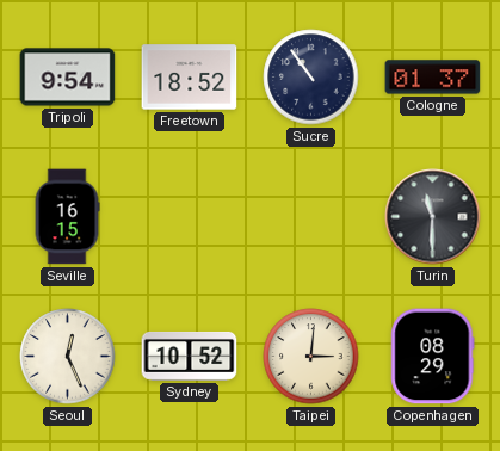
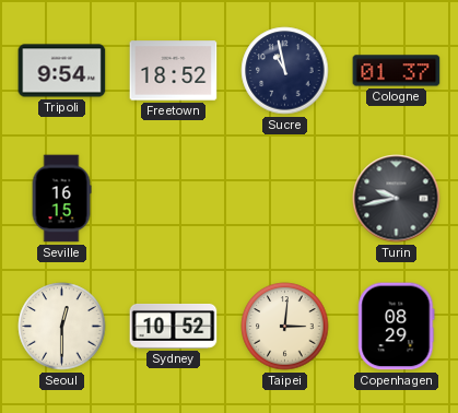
Sucre: 10:54 -> 10:58 (285, 71)
Turin: 11:30 -> 9:43 (397, 199)
Seoul: 12:26 -> 12:30 (62, 327)
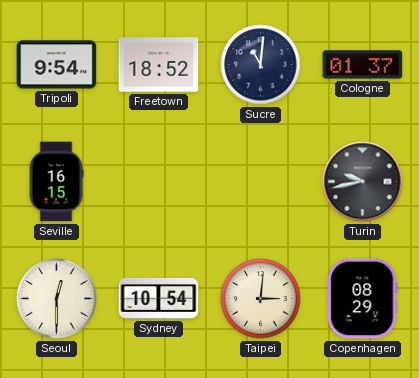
Sucre: 10:58 -> 11:01 (261, 65)
Sydney: 10:52 -> 10:54 (159, 298)
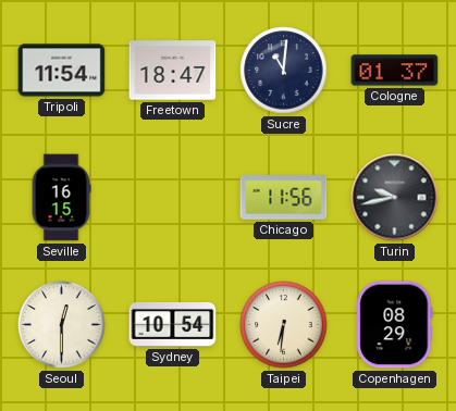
Tripoli: 9:54 -> 11:54 (62, 71)
Freetown: 18:52 -> 18:47 (173, 71)
Chicago: none -> 11:56 (284, 198)
Taipei: 3:01 -> 6:31 (284, 325)
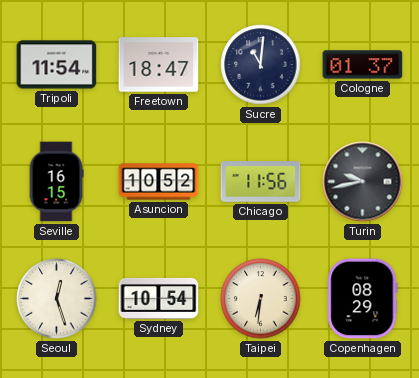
Asuncion: none -> 10:52 (159, 182)
Seoul: 12:30 -> 12:27 (57, 299)
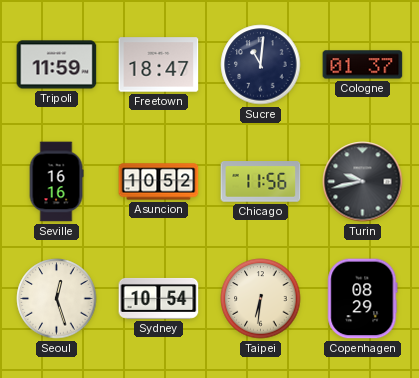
Tripoli: 11:54 -> 11:59 (57, 65)
Seville: 16:15 -> 16:16 (56, 182)
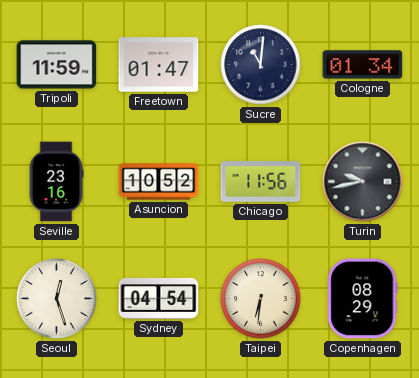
Freetown: 18:47 -> 01:47 (159, 65)
Cologne: 01:37 -> 01:34 (363, 65)
Seville: 16:16 -> 23:16 (56, 182)
Sydney: 10:54 -> 04:54 (159, 298)
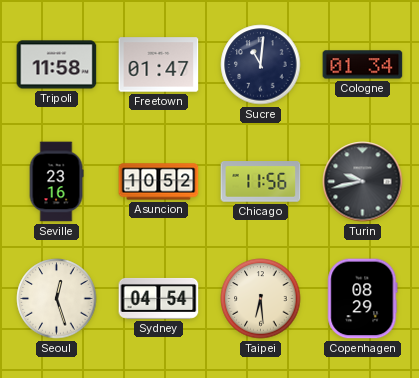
Tripoli: 11:59 -> 11:58 (57, 65)
Taipei: 6:31 -> 6:29 (261, 299)
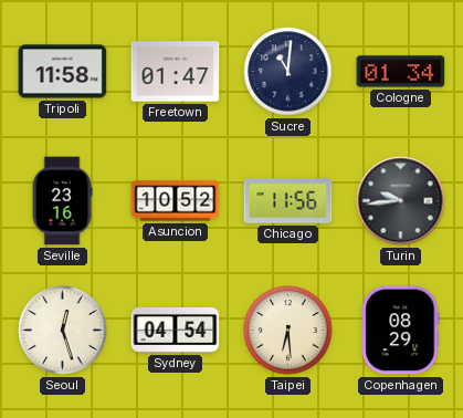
Turin: 9:43 -> 9:44 (401, 201)
